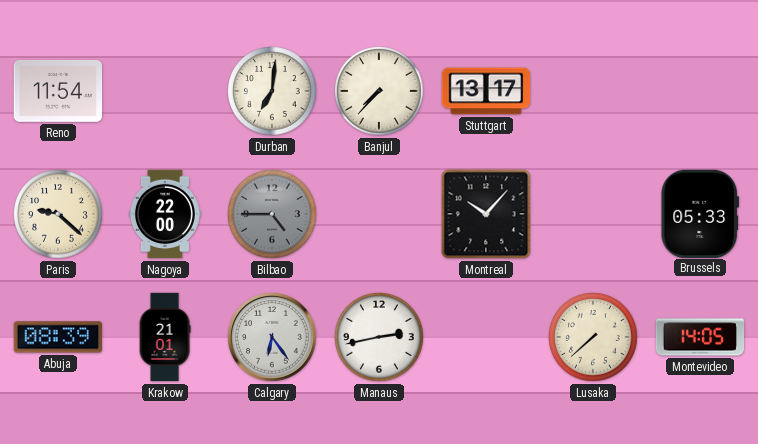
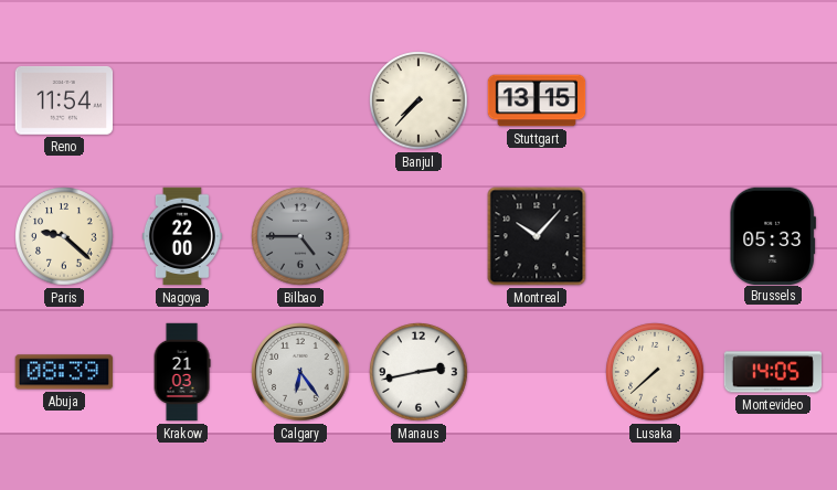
Durban: 7:01 -> none (272, 91)
Stuttgart: 13:17 -> 13:15 (537, 100)
Krakow: 21:01 -> 21:03 (182, 372)
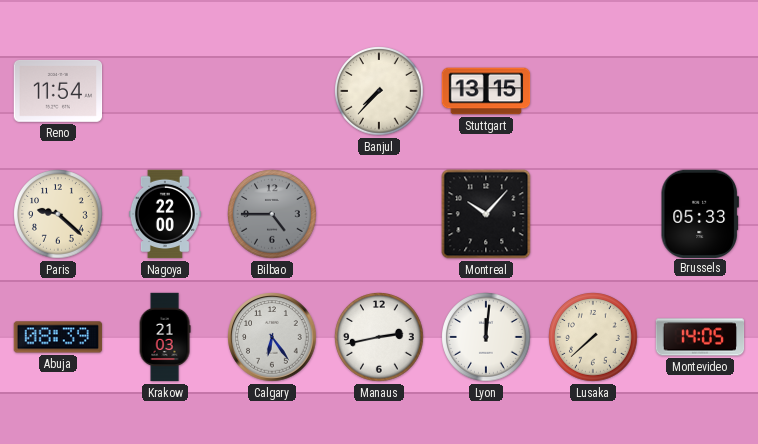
Lyon: none -> 12:01 (486, 337)
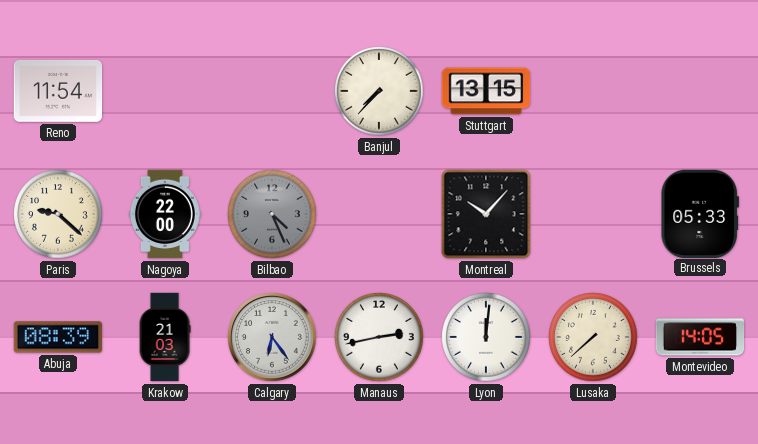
Bilbao: 4:45 -> 4:26 (272, 214)
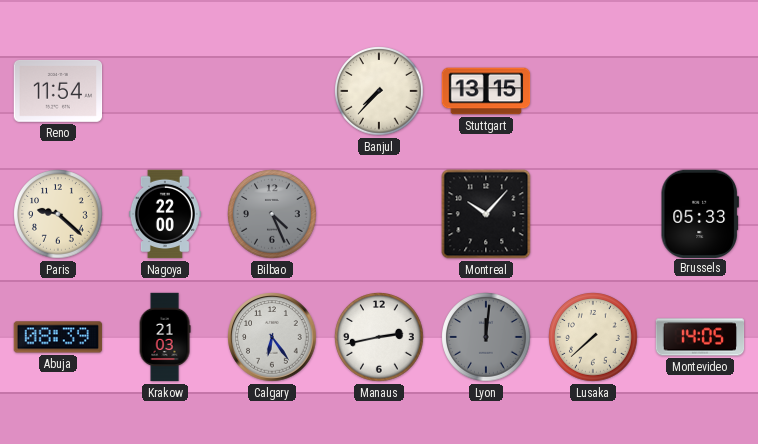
Lyon dial: white -> grey (486, 337)
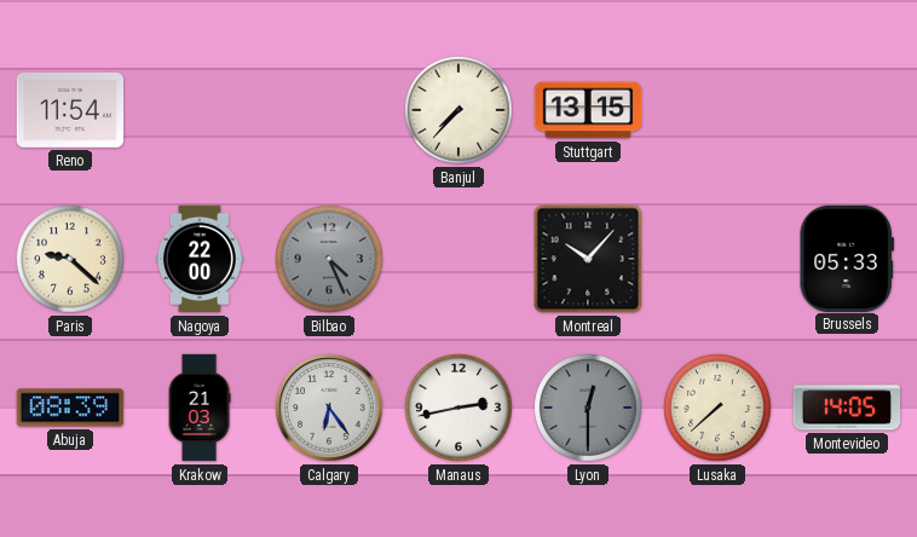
Lyon: 12:01 -> 12:30 (588, 408)
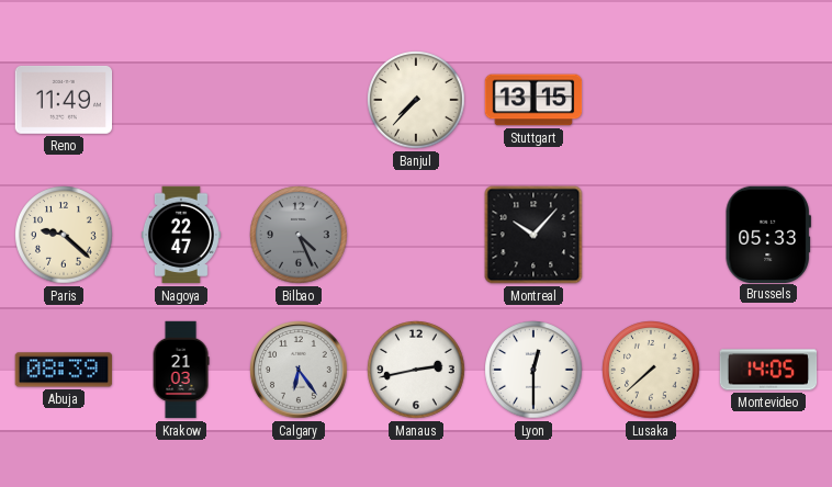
Reno: 11:54 -> 11:49 (64, 100)
Nagoya: 22:00 -> 22:47 (181, 235)
Lyon dial: grey -> white (533, 370)
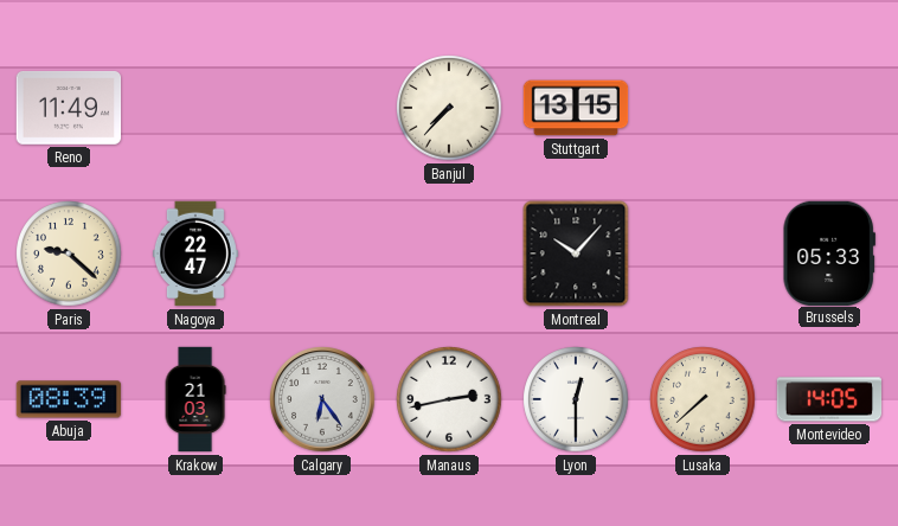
Bilbao: 4:26 -> none (299, 235)
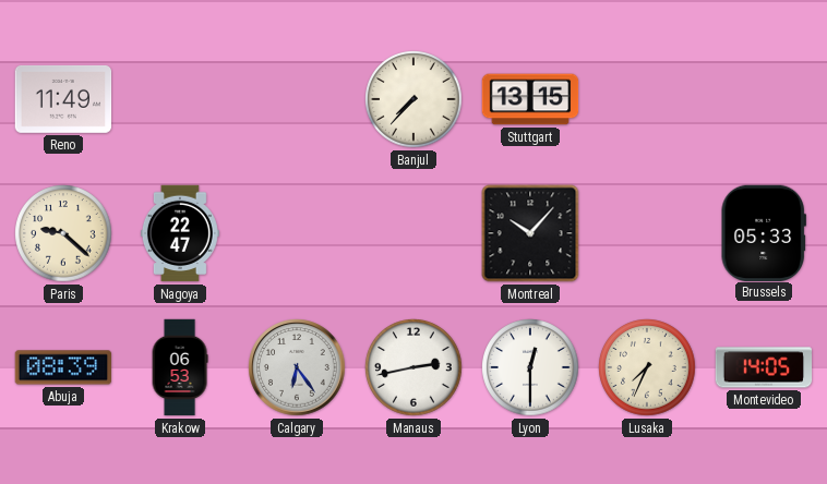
Krakow: 21:03 -> 06:53 (180, 367)
Lusaka: 7:38 -> 7:34 (647, 367)
